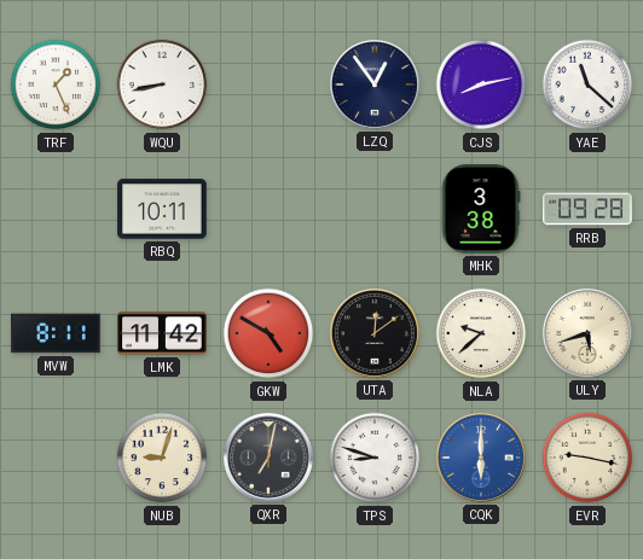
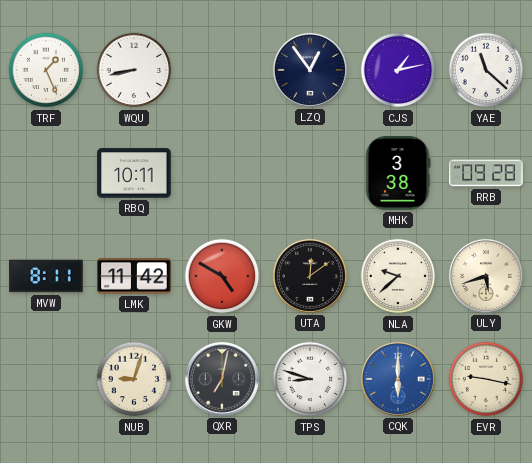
CJS: 8:13 -> 1:13 (398, 70)
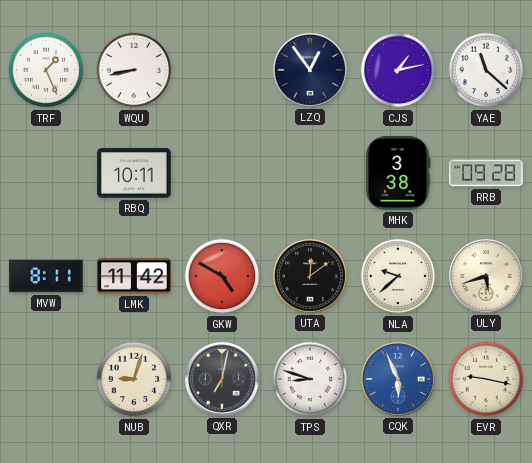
CQK: 6:00 -> 5:56 (398, 379)
